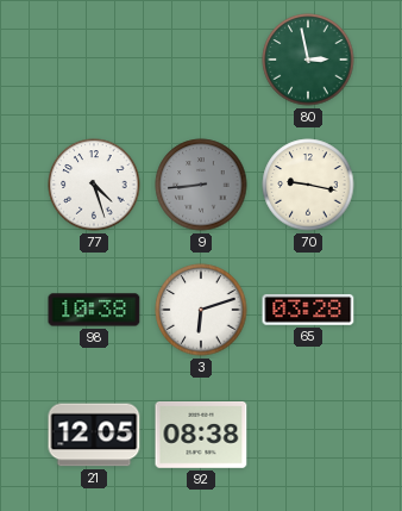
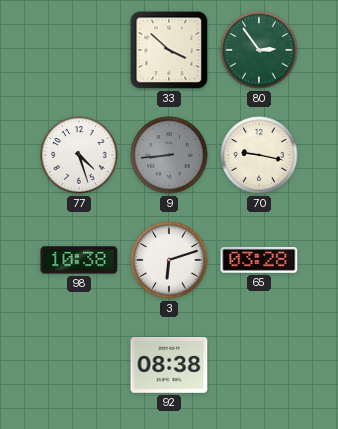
33: none -> 3:52 (169, 50)
80: 2:58 -> 2:54 (259, 50)
21: 12:05 -> none (94, 435)
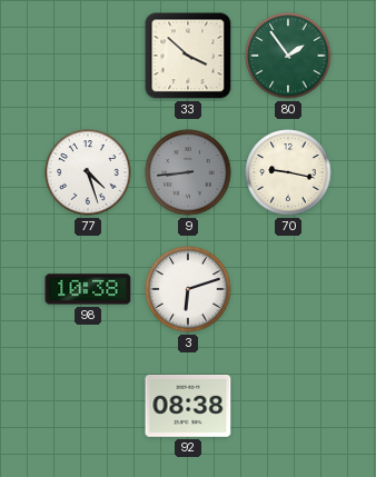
80: 2:54 -> 1:54 (288, 56)
65: 03:28 -> none (259, 260)
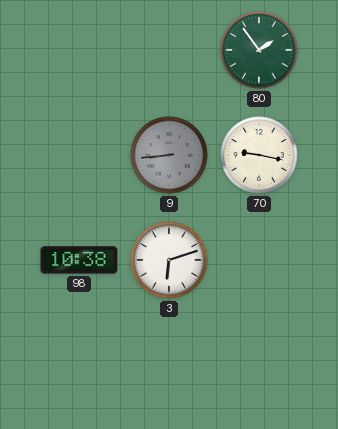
33: 3:52 -> none (188, 56)
77: 4:27 -> none (88, 172)
92: 08:38 -> none (188, 407)
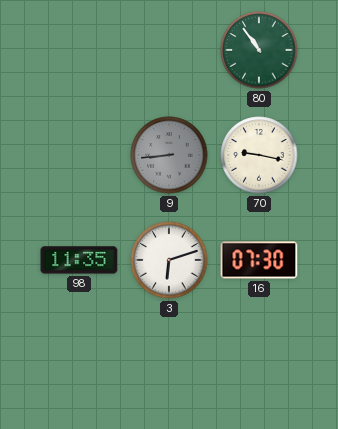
80: 1:54 -> 10:54 (259, 50)
98: 10:38 -> 11:35 (79, 260)
16: none -> 07:30 (259, 260)
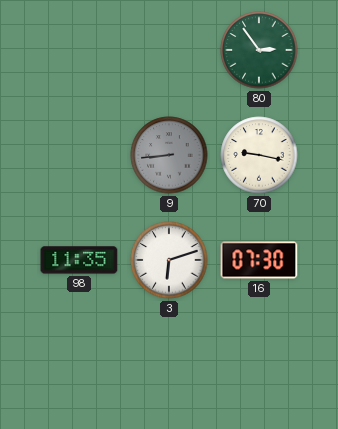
80: 10:54 -> 2:54 (259, 50)
